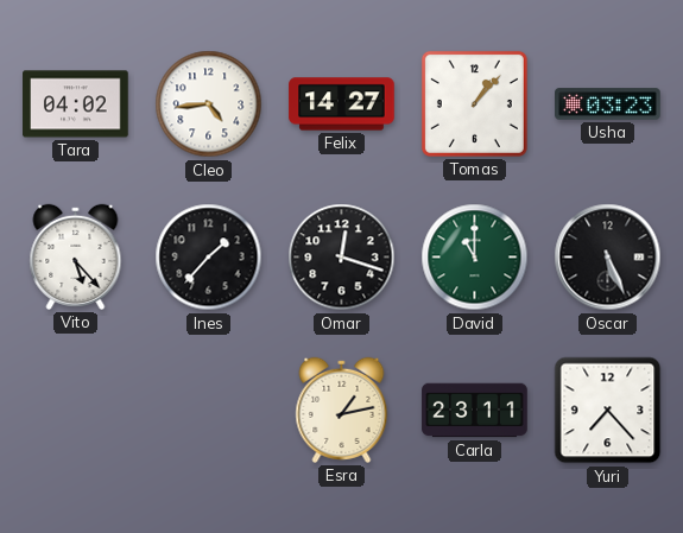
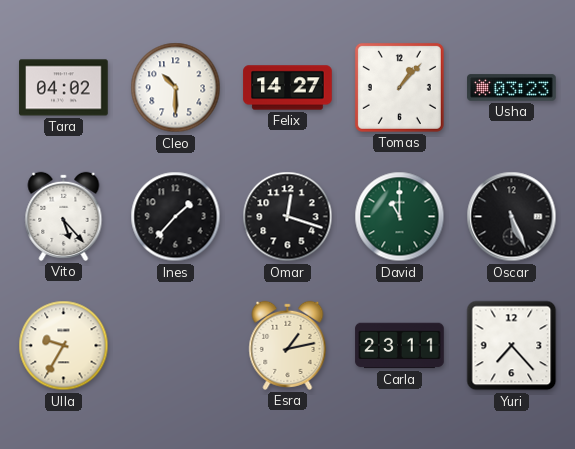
Cleo: 4:44 -> 10:30 (176, 88)
Ulla: none -> 9:35 (64, 346)
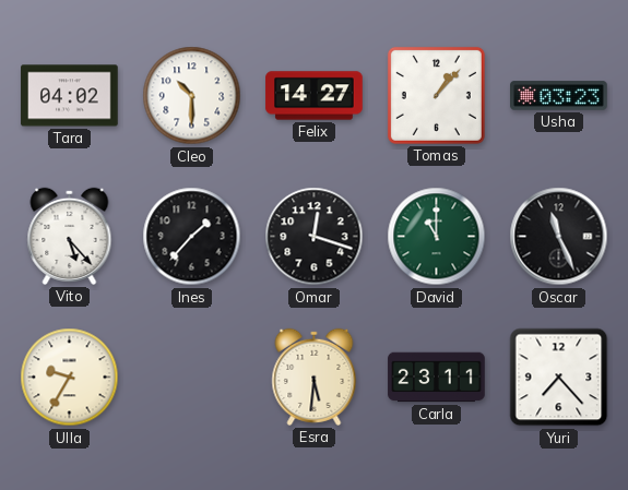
Oscar: 5:26 -> 11:26 (559, 237)
Esra: 1:13 -> 5:31 (315, 377)
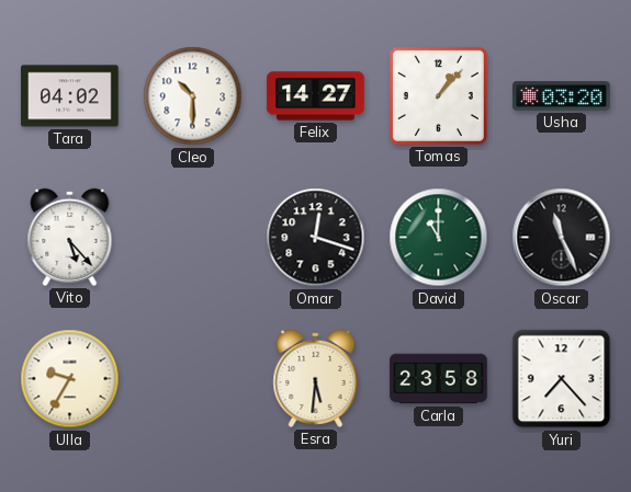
Usha: 03:23 -> 03:20 (562, 96)
Ines: 1:37 -> none (192, 237)
Carla: 23:11 -> 23:58 (439, 379)
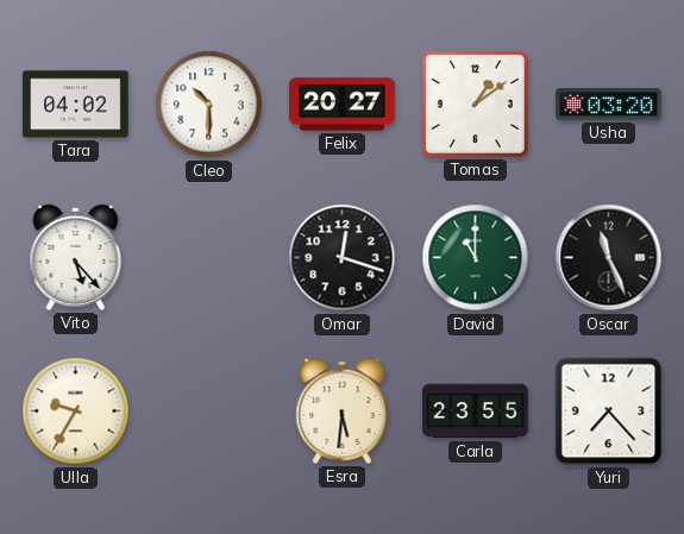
Felix: 14:27 -> 20:27 (343, 105)
Tomas: 1:07 -> 1:09 (475, 103)
Carla: 23:58 -> 23:55 (476, 412)
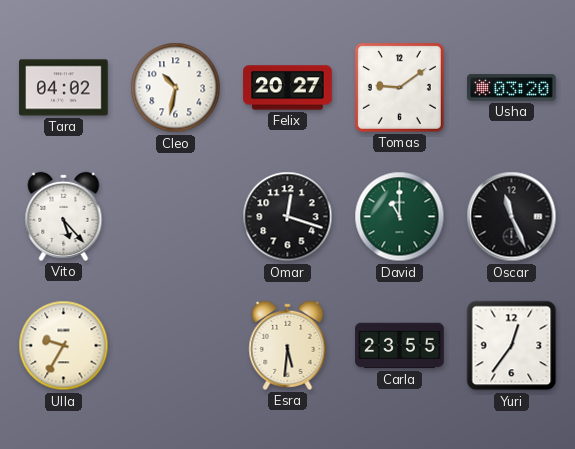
Cleo: 10:30 -> 10:32 (176, 88)
Tomas: 1:09 -> 9:09 (399, 87)
Yuri: 7:23 -> 12:36 (512, 346)
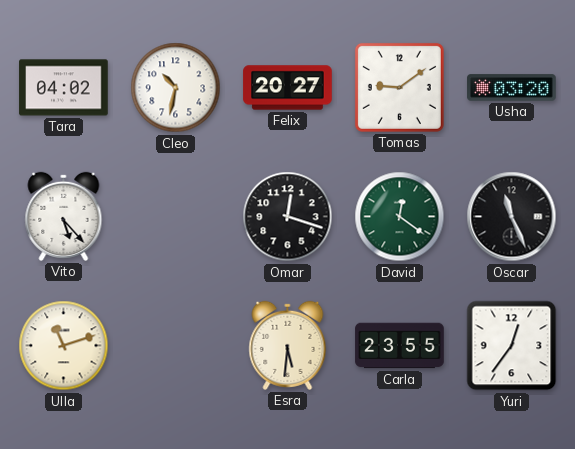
David: 11:00 -> 12:21 (400, 217)
Ulla: 9:35 -> 11:12 (64, 346)
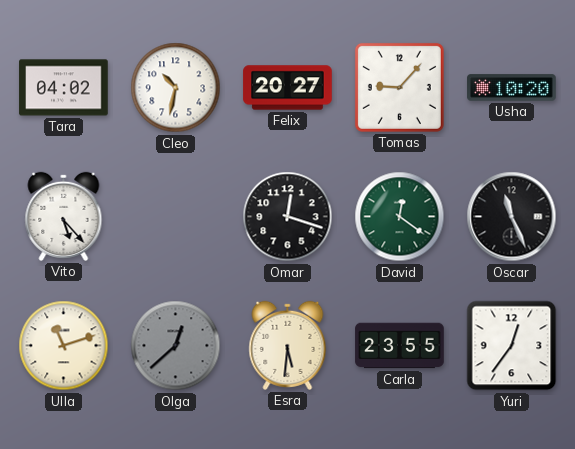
Tomas: 9:09 -> 9:07 (399, 87)
Usha: 03:20 -> 10:20 (512, 88)
Olga: none -> 12:38 (176, 346)
